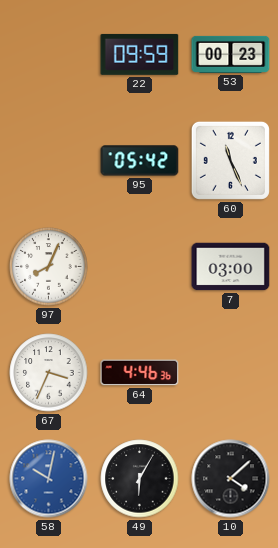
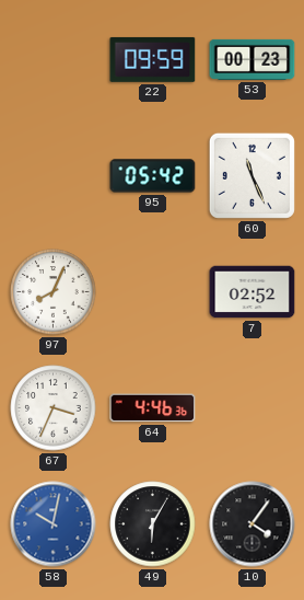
7: 03:00 -> 02:52 (253, 292)
10: 4:08 -> 4:06 (253, 524)
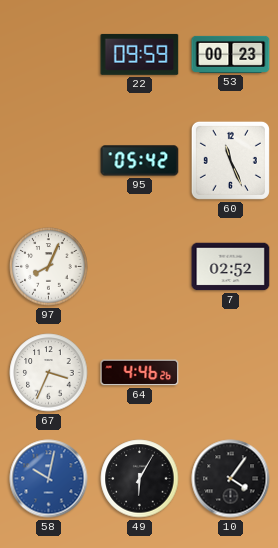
64: 4:46:36 -> 4:46:26 (140, 373)
